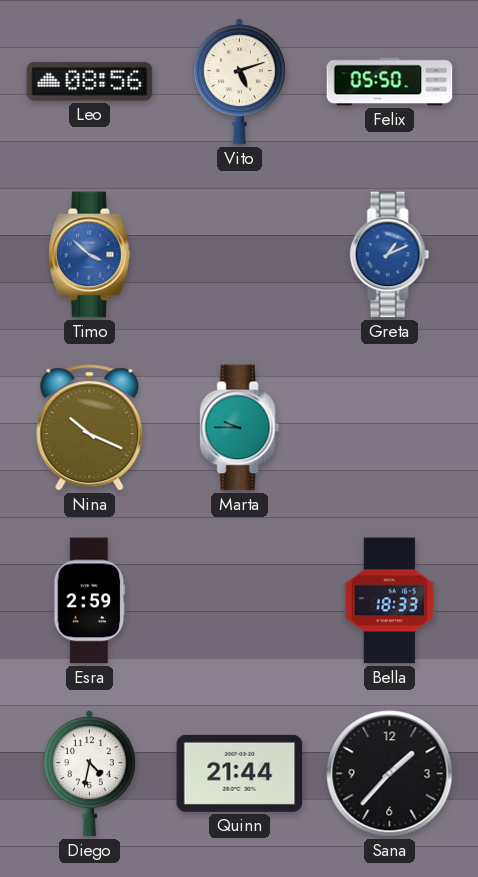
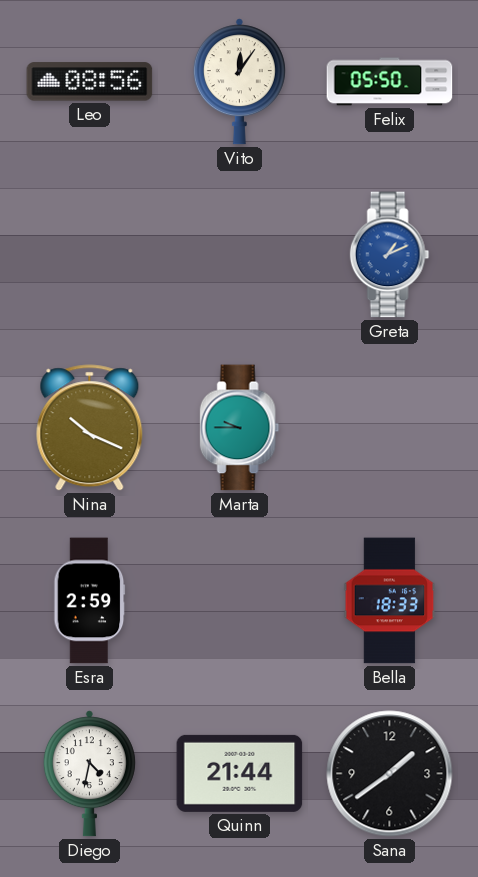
Vito: 5:12 -> 12:06 (239, 82)
Timo: 3:52 -> none (90, 255)
Sana: 1:37 -> 1:39 (390, 774)
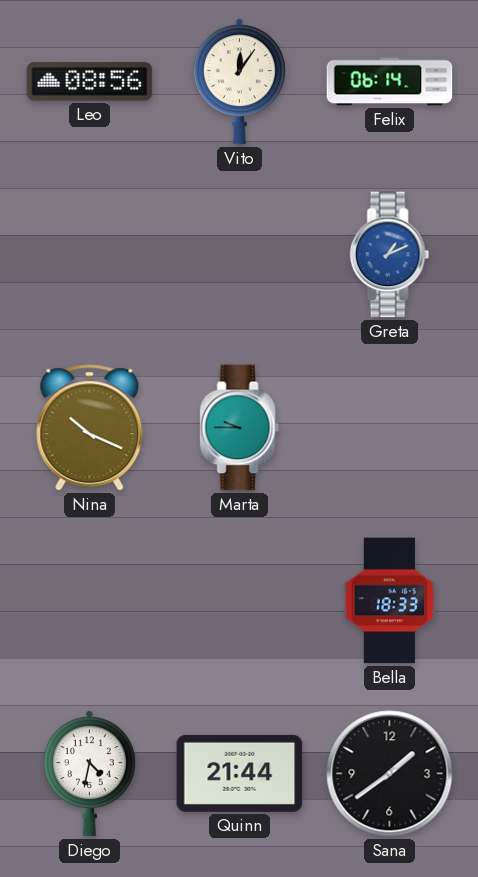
Felix: 05:50 -> 06:14 (390, 82)
Esra: 2:59 -> none (90, 601)
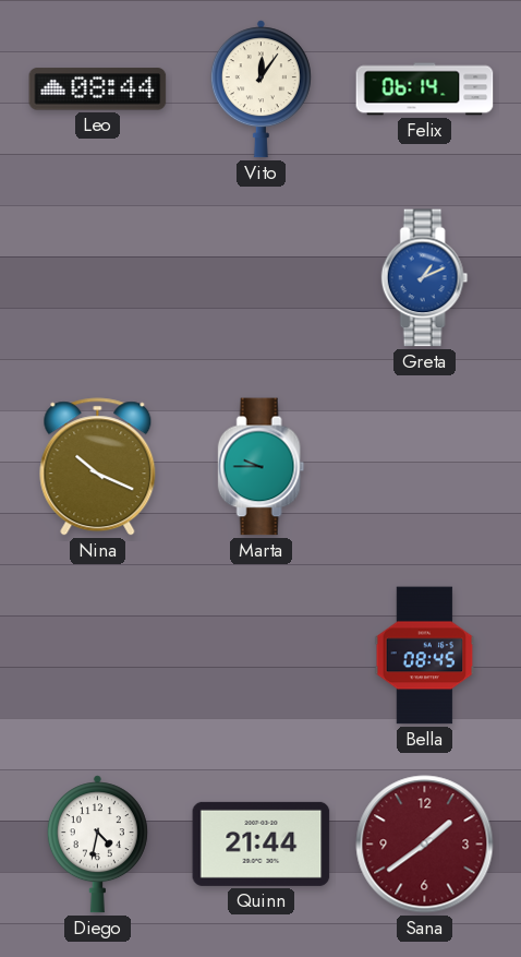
Leo: 08:56 -> 08:44 (98, 89)
Bella: 18:33 -> 08:45 (425, 656)
Sana dial: black -> burgundy (425, 845)
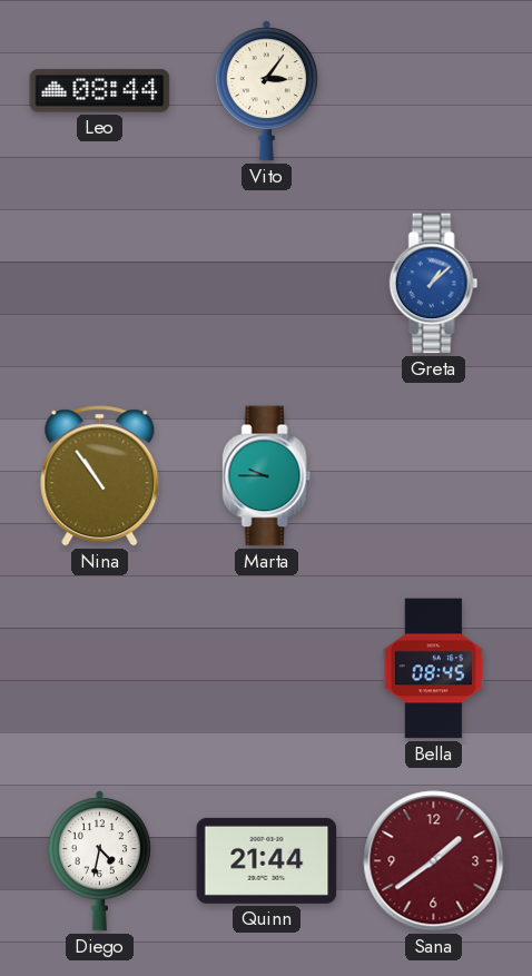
Vito: 12:06 -> 3:06 (266, 91)
Felix: 06:14 -> none (425, 89)
Greta: 1:11 -> 1:08 (434, 284)
Nina: 10:19 -> 10:54 (100, 476)
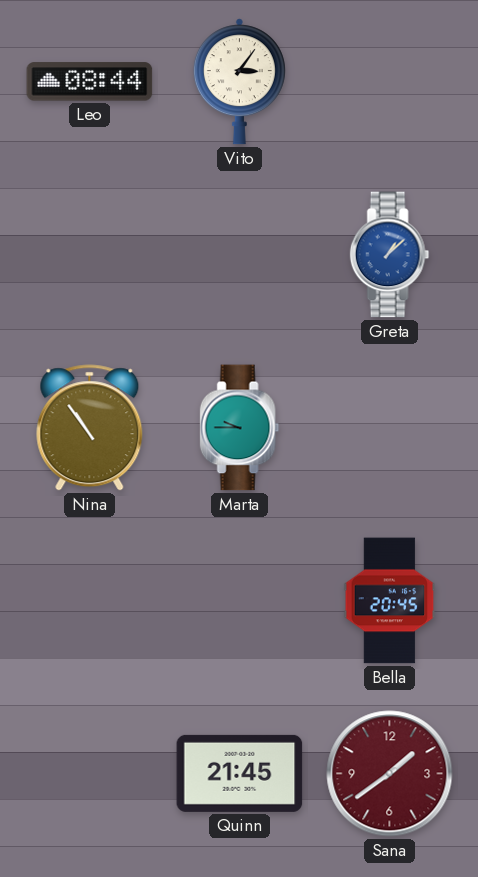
Bella: 08:45 -> 20:45 (390, 601)
Diego: 4:32 -> none (99, 861)
Quinn: 21:44 -> 21:45 (240, 773)
